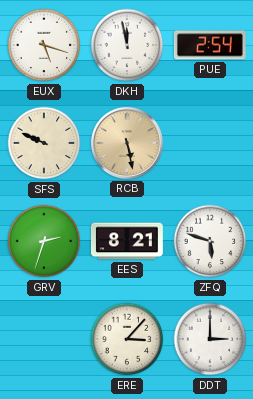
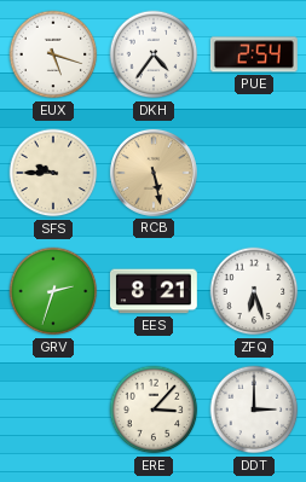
DKH: 11:58 -> 4:36 (154, 54)
SFS: 9:49 -> 9:45 (53, 173)
ZFQ: 5:48 -> 6:27 (254, 291)
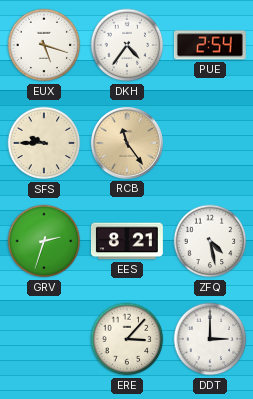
RCB: 5:28 -> 11:24 (127, 143)
ZFQ: 6:27 -> 4:28 (210, 241)
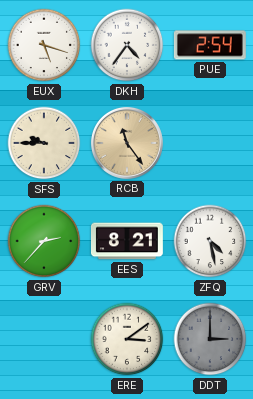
GRV: 2:33 -> 2:37 (44, 241)
ERE: 3:07 -> 3:09 (127, 339)
DDT dial: white -> grey (210, 339)
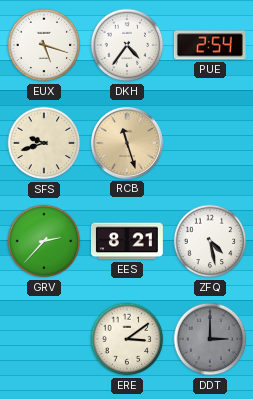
SFS: 9:45 -> 9:42 (44, 143)
RCB: 11:24 -> 11:27 (127, 143)
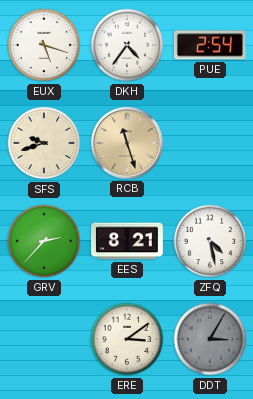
DDT: 3:00 -> 3:05 (210, 339)
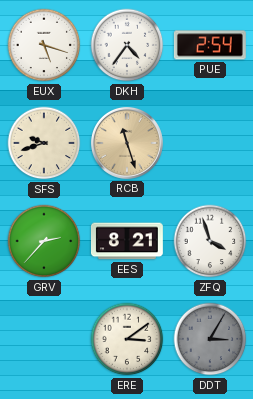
ZFQ: 4:28 -> 3:57 (210, 241)
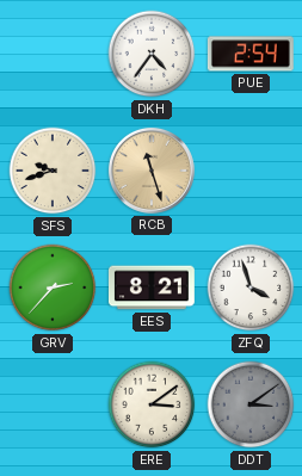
EUX: 5:18 -> none (44, 45)
DDT: 3:05 -> 3:09 (251, 404)
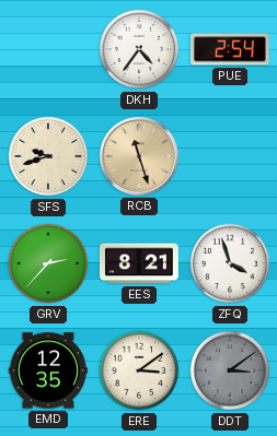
EMD: none -> 12:35 (48, 370)
